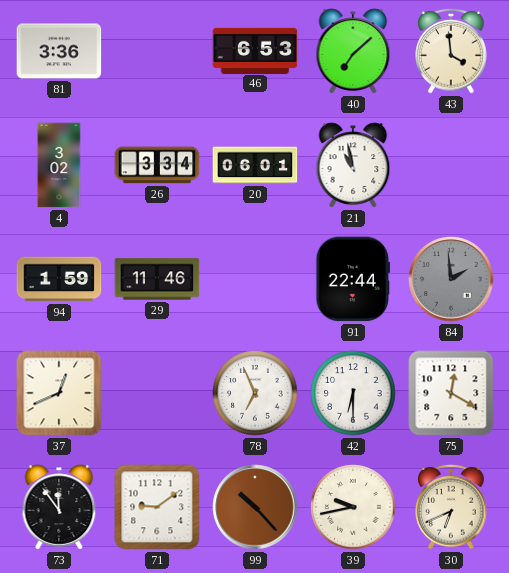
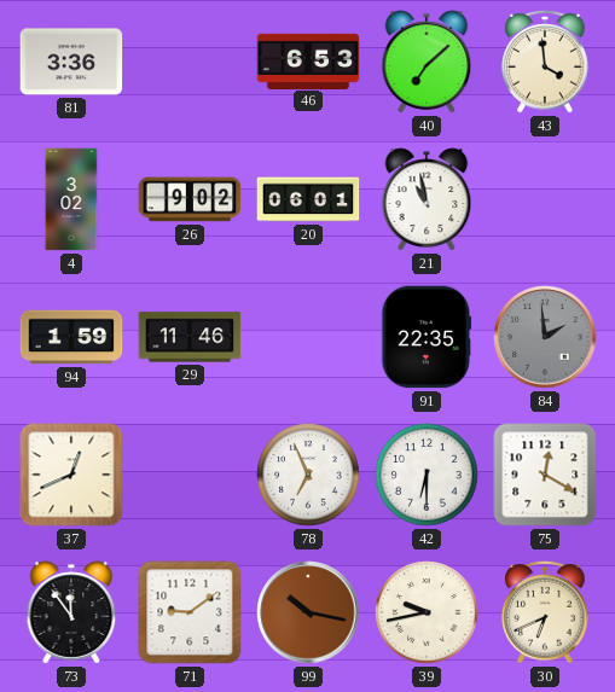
26: 3:34 -> 9:02 (190, 199)
91: 22:44 -> 22:35 (427, 337)
99: 10:23 -> 10:17 (308, 612)
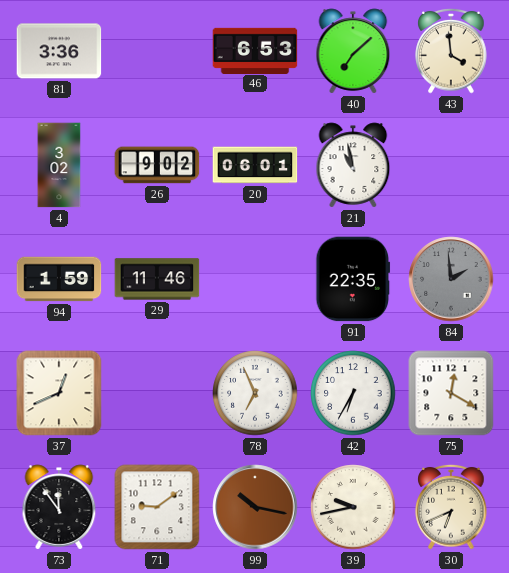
42: 6:30 -> 6:35 (353, 393)
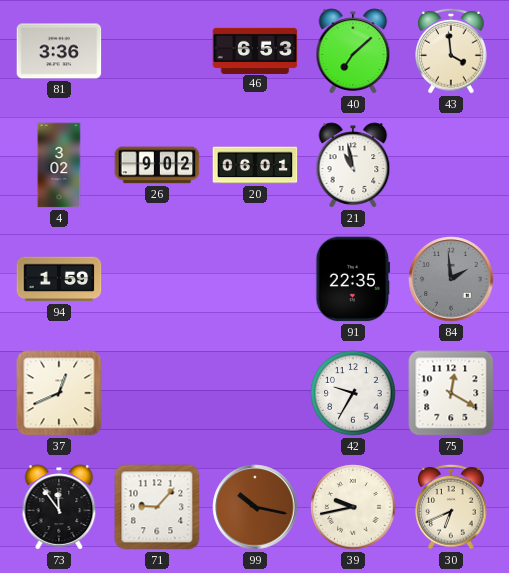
29: 11:46 -> none (157, 279)
78: 6:56 -> none (255, 393)
42: 6:35 -> 9:35 (353, 393)
71: 9:09 -> 9:07 (157, 507)
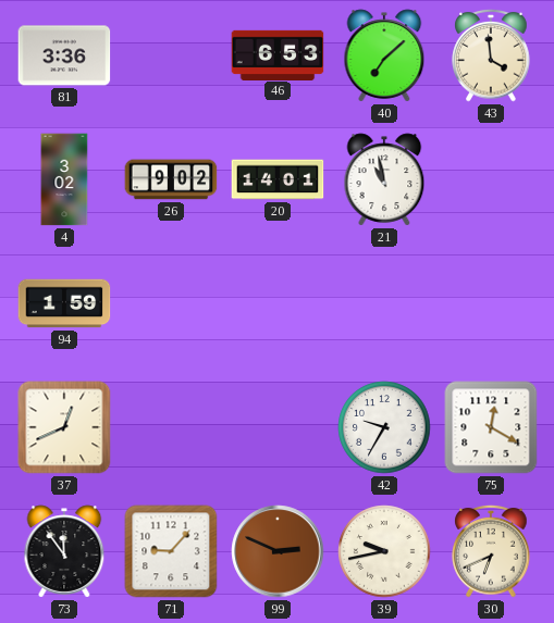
20: 06:01 -> 14:01 (278, 179)
91: 22:35 -> none (353, 279)
84: 1:59 -> none (451, 279)
99: 10:17 -> 2:49 (278, 551)
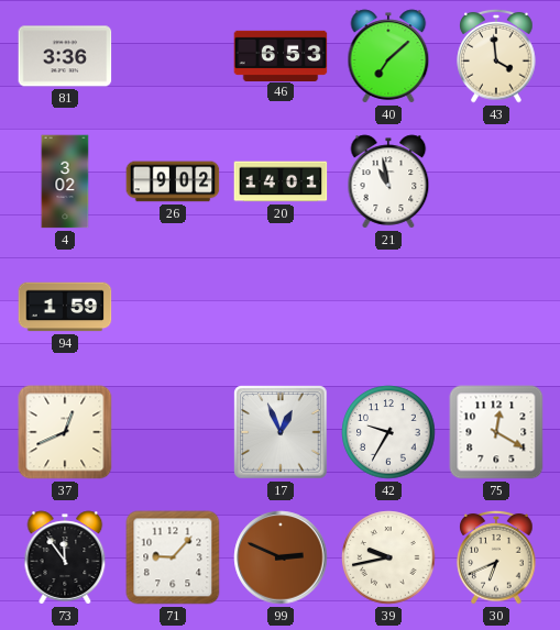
17: none -> 12:56 (281, 432)
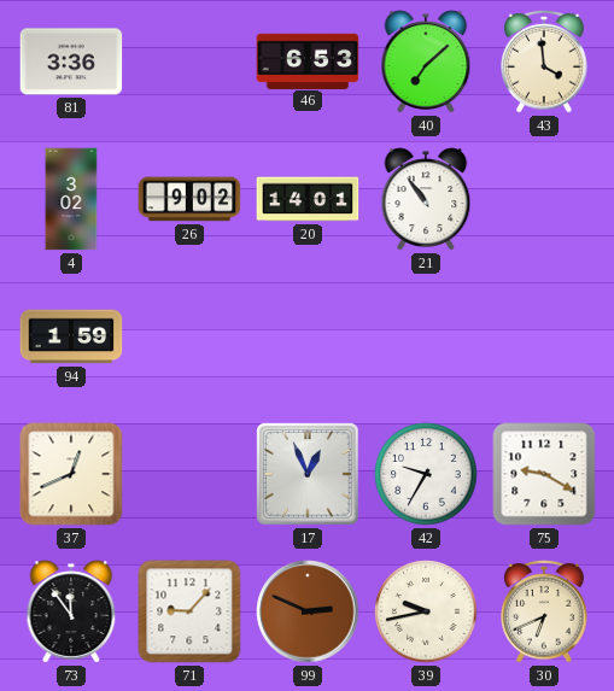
21: 10:58 -> 10:54 (426, 199)
75: 12:20 -> 9:20 (544, 474)
